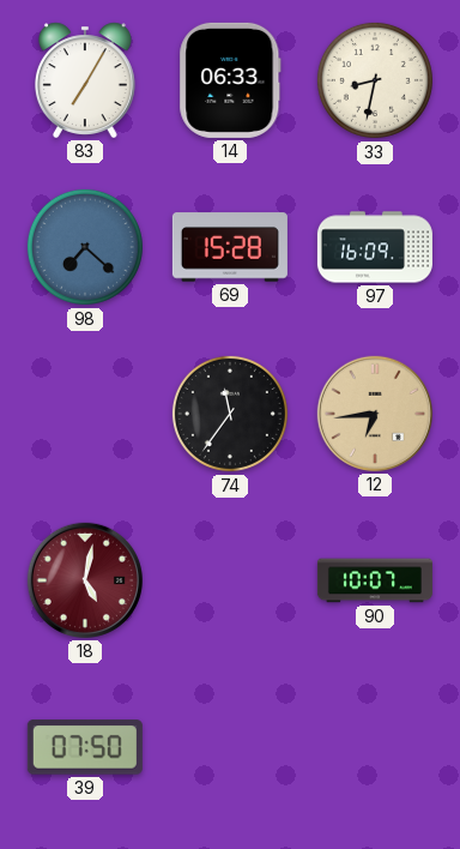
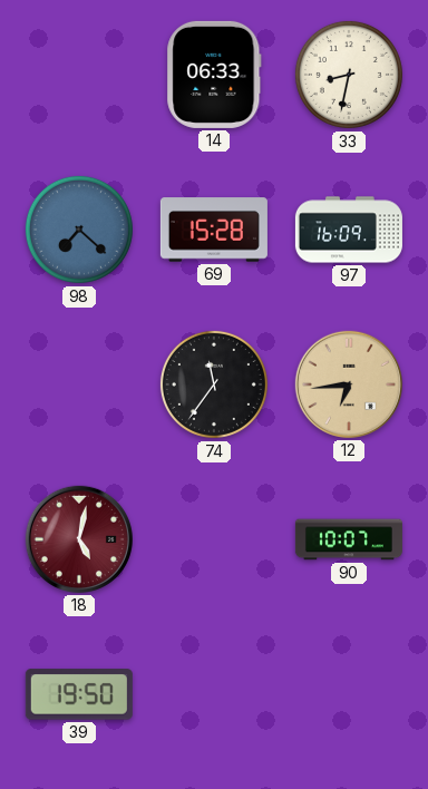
83: 7:05 -> none (85, 80)
39: 07:50 -> 19:50 (79, 694)
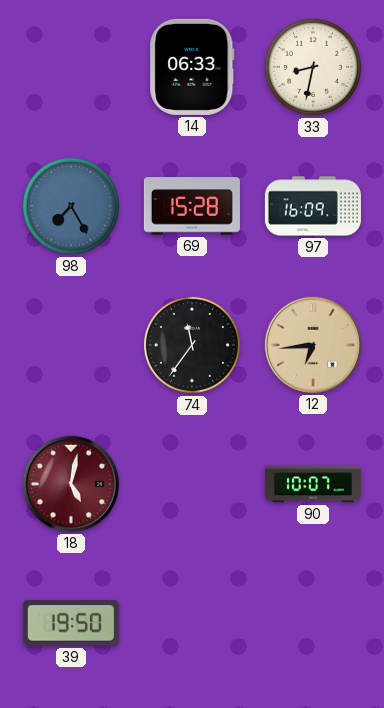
98: 7:22 -> 7:25 (71, 206)
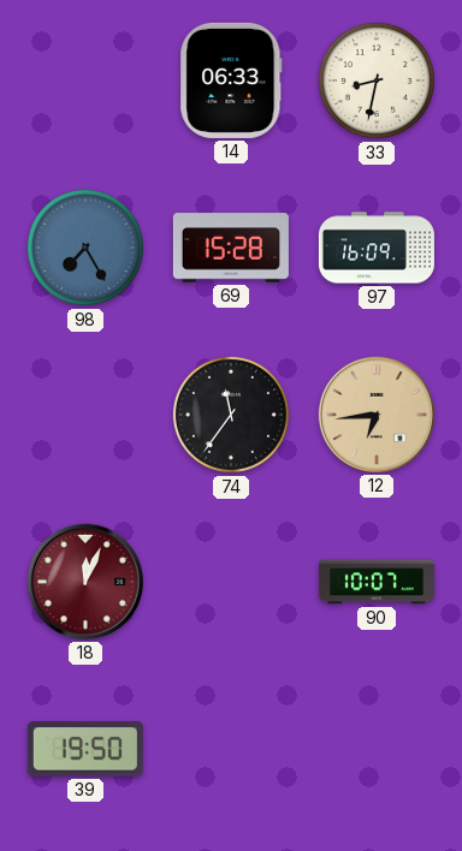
18: 5:02 -> 12:04 (85, 582)
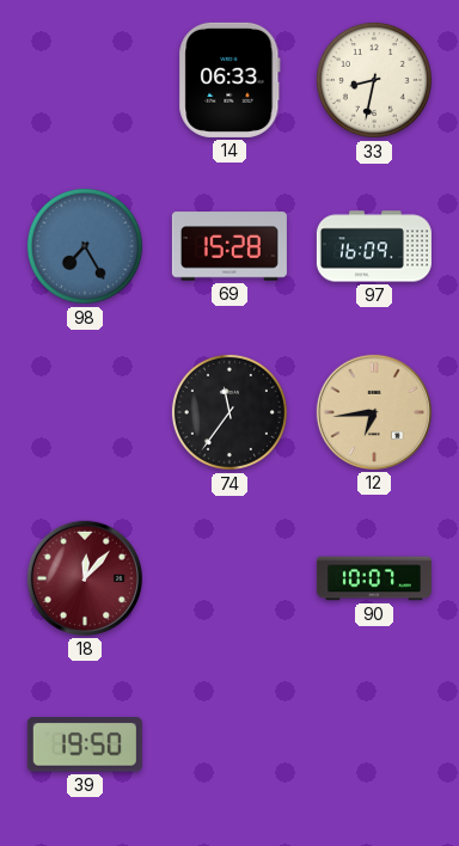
18: 12:04 -> 12:07 (85, 578)
